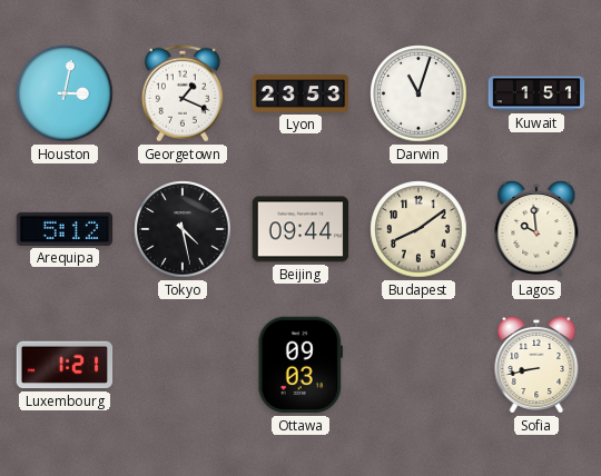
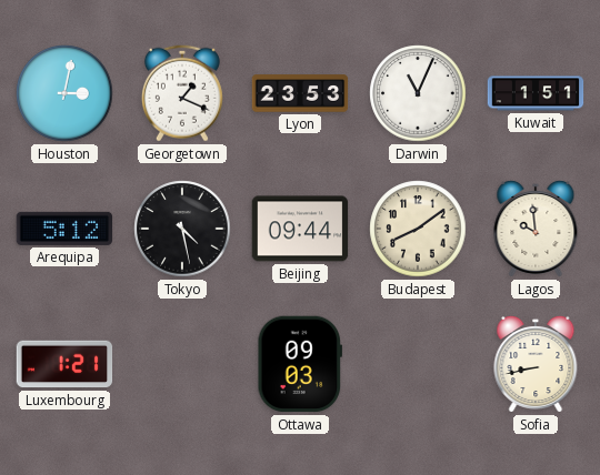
Darwin: 11:03 -> 11:04 (418, 93)
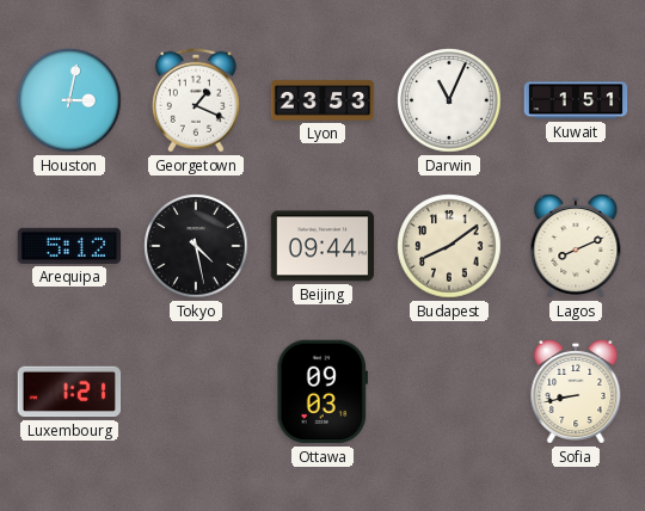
Lagos: 9:59 -> 8:11 (576, 246)
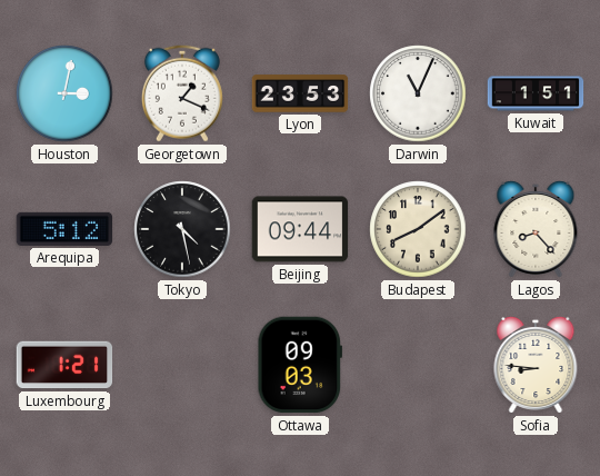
Lagos: 8:11 -> 8:23 (536, 229)
Sofia: 8:43 -> 8:46 (536, 365)
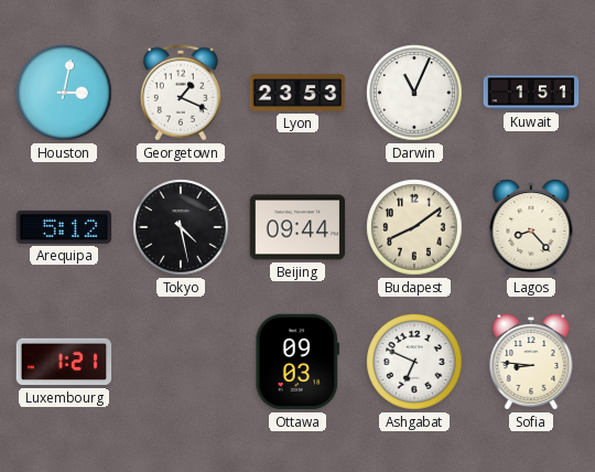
Ashgabat: none -> 6:49 (414, 362)
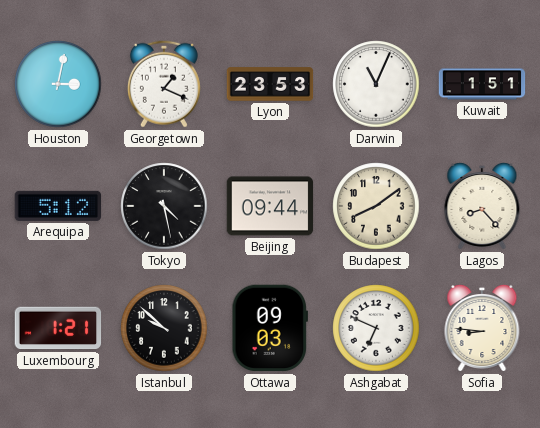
Istanbul: none -> 9:52 (164, 328)
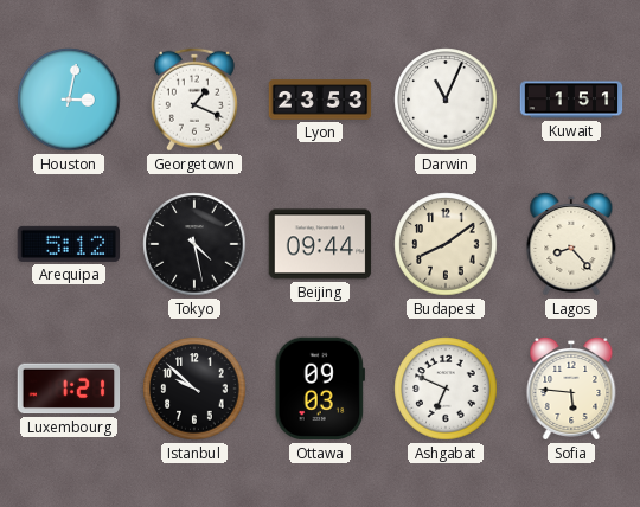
Sofia: 8:46 -> 5:46 (571, 389)
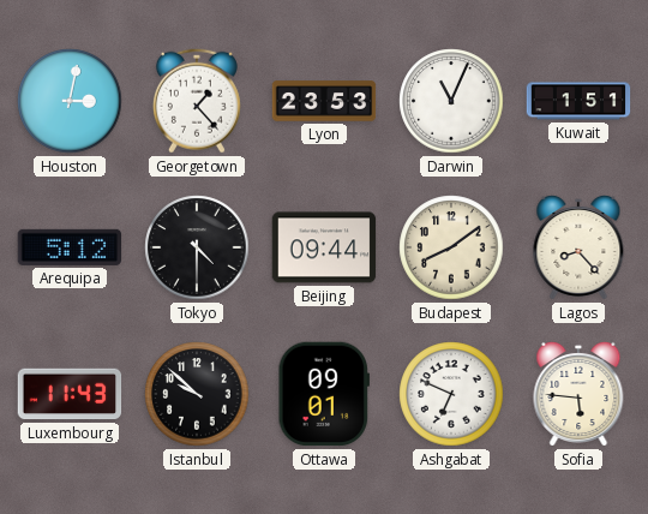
Georgetown: 1:19 -> 1:23 (197, 101)
Tokyo: 4:28 -> 4:30 (197, 247)
Luxembourg: 1:21 -> 11:43 (70, 394)
Ottawa: 09:03 -> 09:01 (323, 394)
